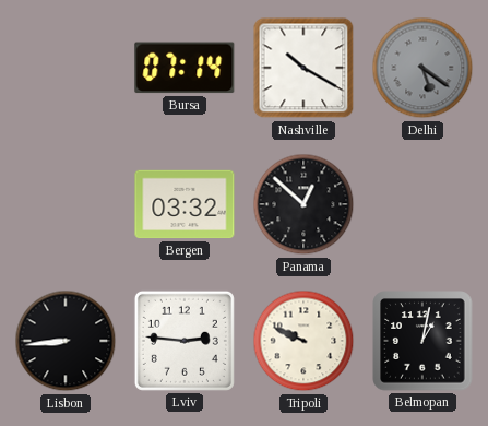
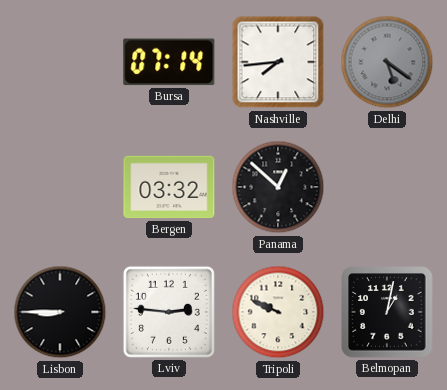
Nashville: 10:20 -> 7:44 (278, 62)
Lisbon: 8:44 -> 8:45 (60, 312)
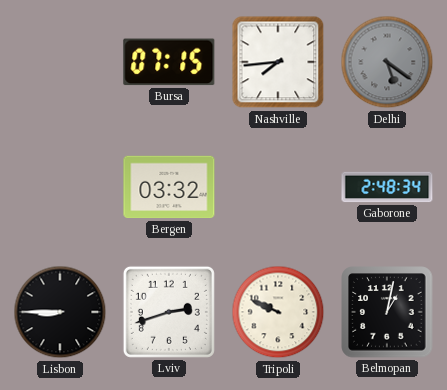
Bursa: 07:14 -> 07:15 (169, 62)
Panama: 12:52 -> none (278, 187)
Gaborone: none -> 2:48 (387, 187)
Lviv: 2:46 -> 2:42 (169, 312)
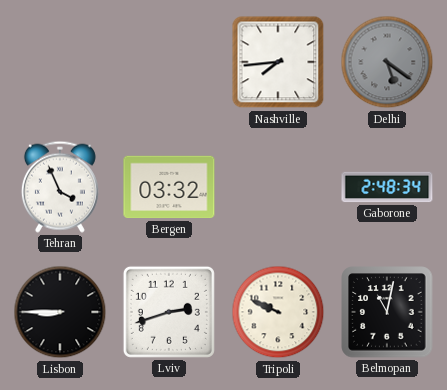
Bursa: 07:15 -> none (169, 62)
Tehran: none -> 3:56 (60, 187)
Belmopan: 1:02 -> 11:02 (387, 312)
